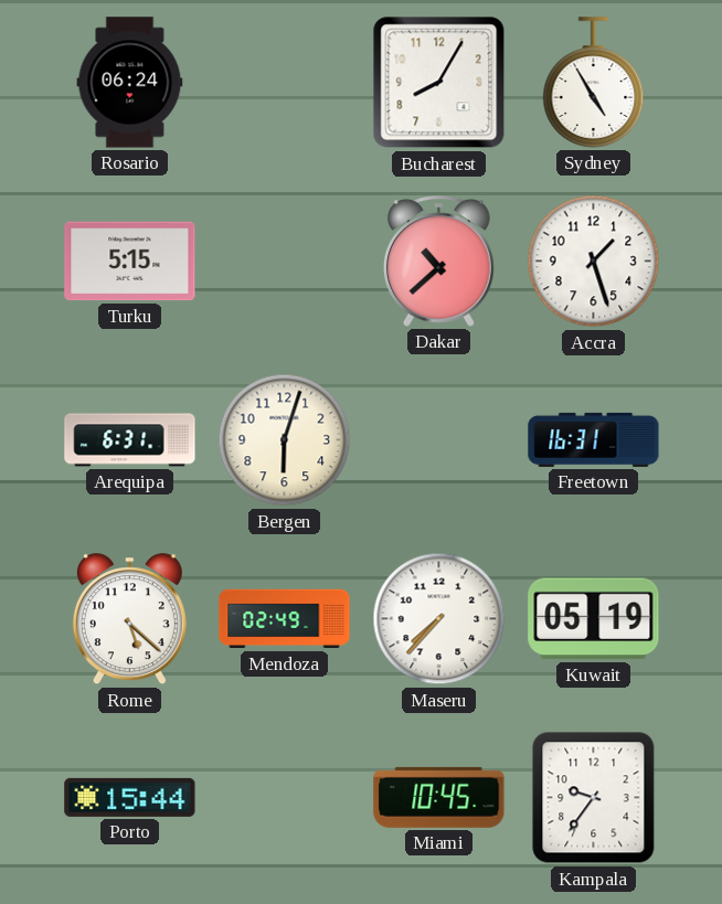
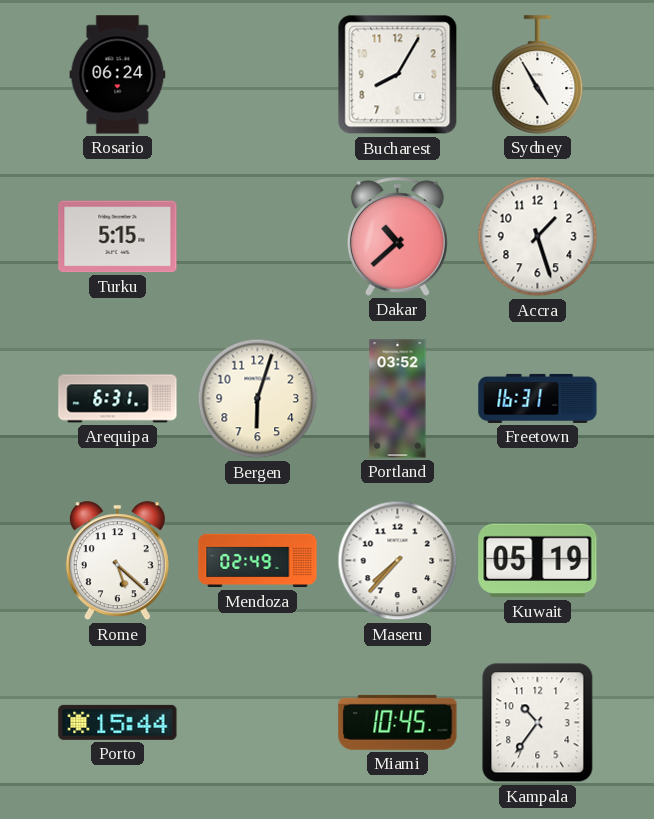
Portland: none -> 03:52 (398, 399)
Kampala: 9:36 -> 10:36 (538, 723)
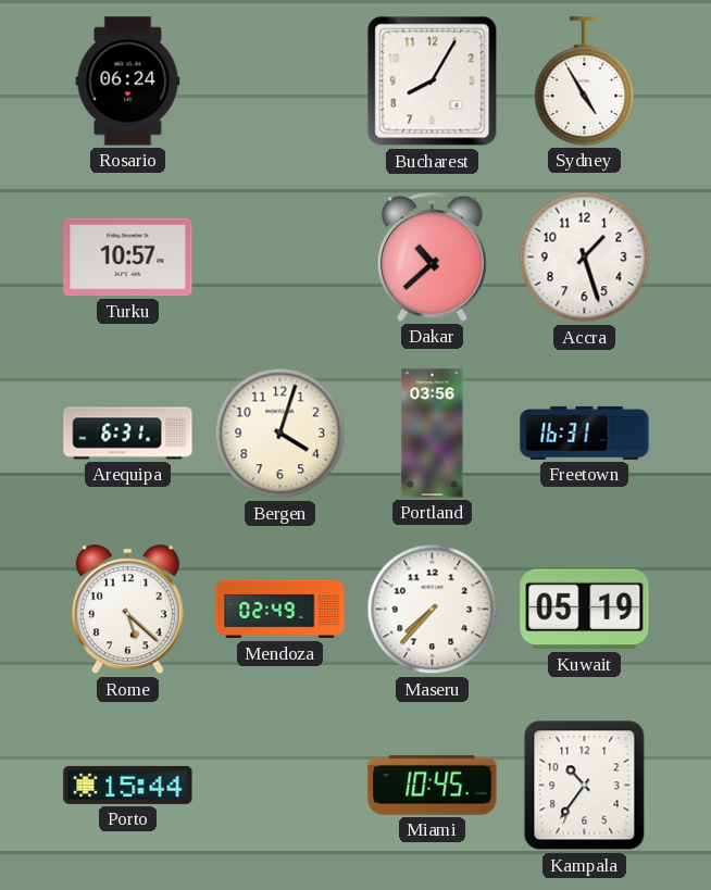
Turku: 5:15 -> 10:57 (128, 258)
Bergen: 6:03 -> 4:03 (280, 434)
Portland: 03:52 -> 03:56 (433, 434)
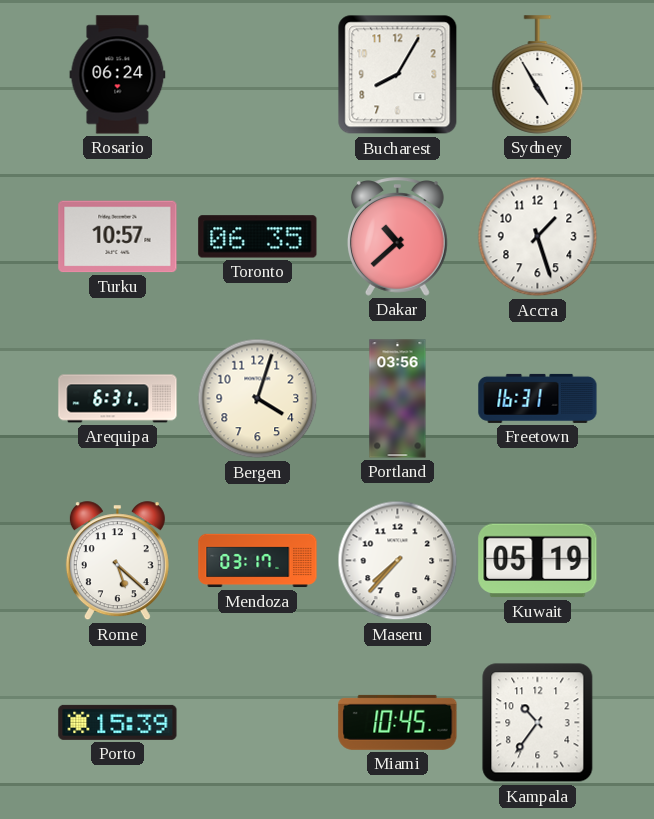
Toronto: none -> 06:35 (258, 237)
Mendoza: 02:49 -> 03:17 (258, 561)
Porto: 15:44 -> 15:39 (118, 722)
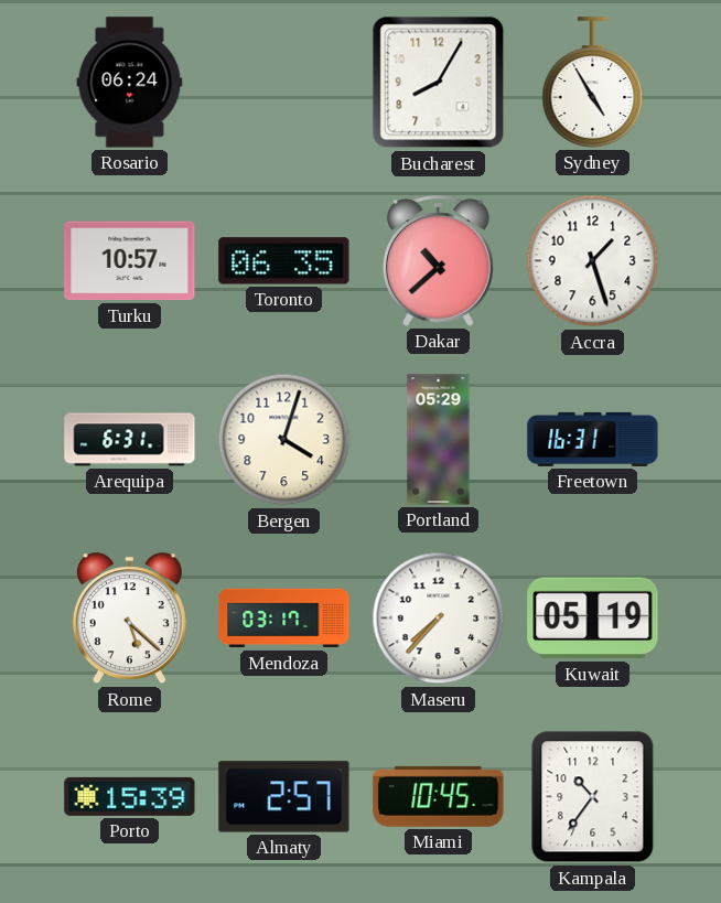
Portland: 03:56 -> 05:29 (439, 440)
Almaty: none -> 2:57 (284, 797)
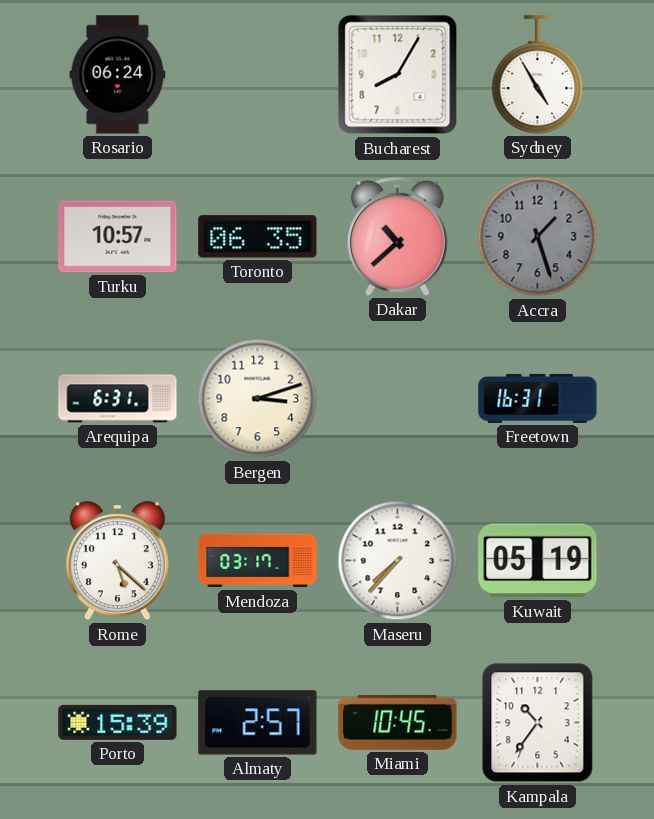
Accra dial: white -> grey (538, 237)
Bergen: 4:03 -> 3:12 (258, 399)
Portland: 05:29 -> none (439, 440)
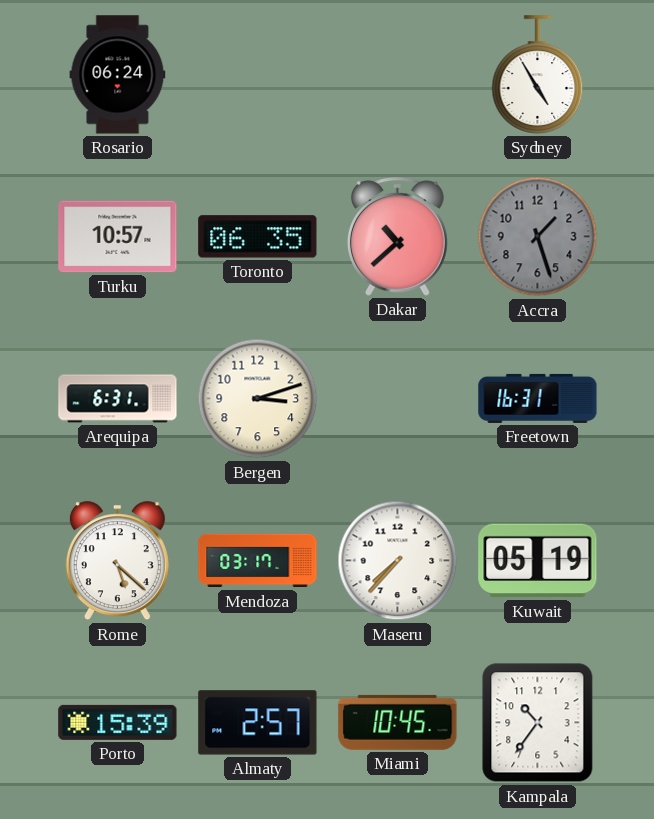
Bucharest: 8:05 -> none (398, 75)
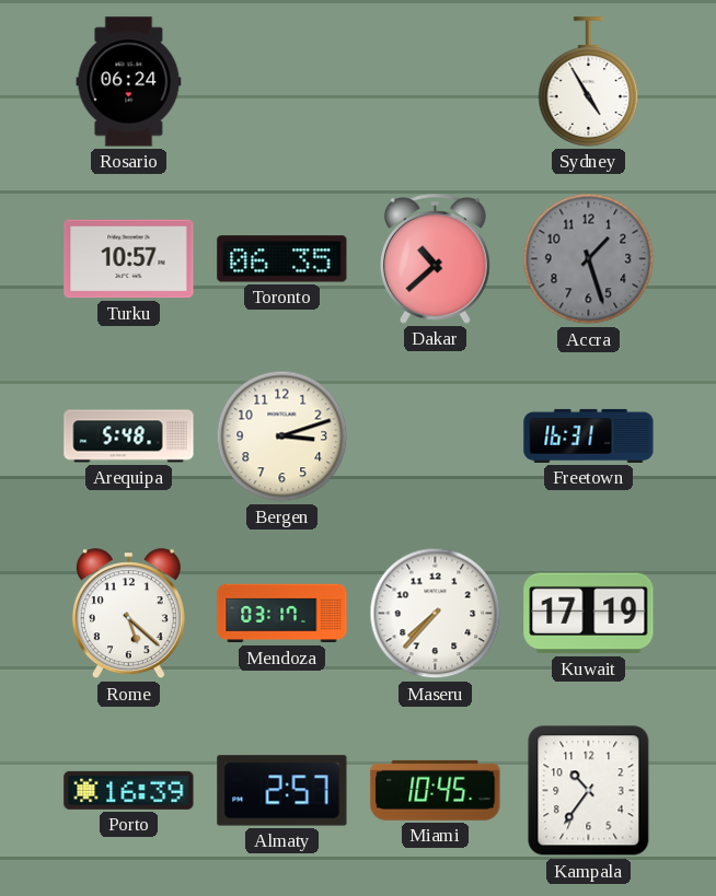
Arequipa: 6:31 -> 5:48 (129, 437)
Kuwait: 05:19 -> 17:19 (589, 614)
Porto: 15:39 -> 16:39 (129, 790)
